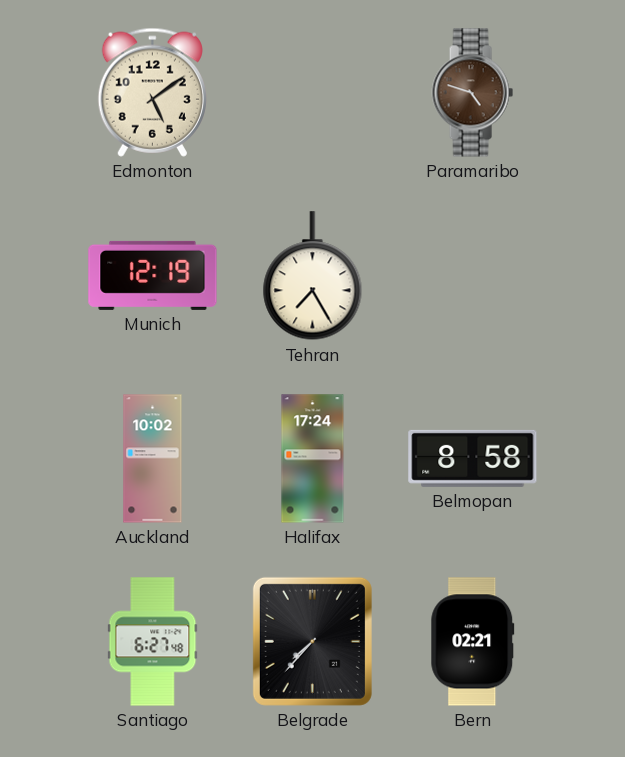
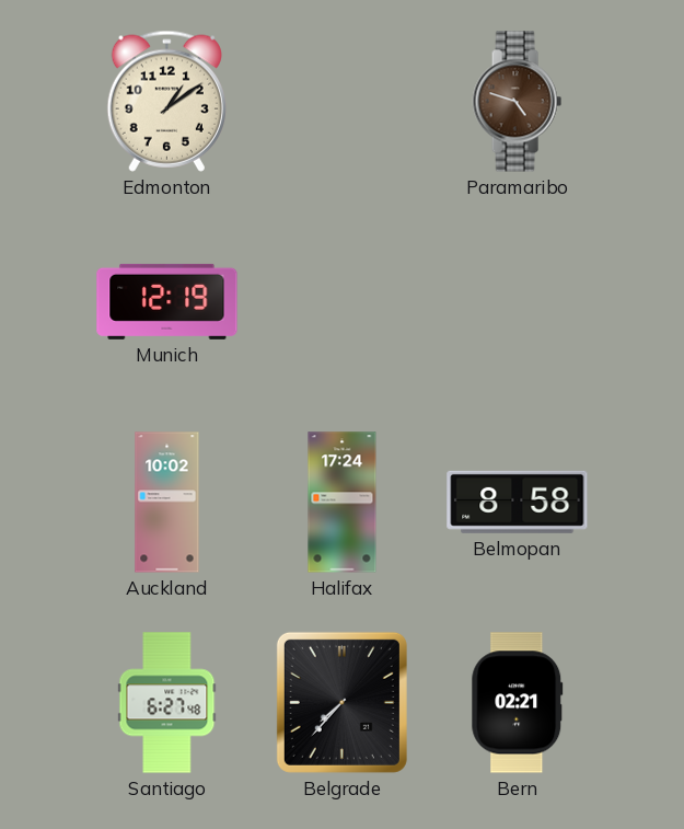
Edmonton: 5:09 -> 1:09 (166, 101)
Tehran: 7:25 -> none (313, 276)
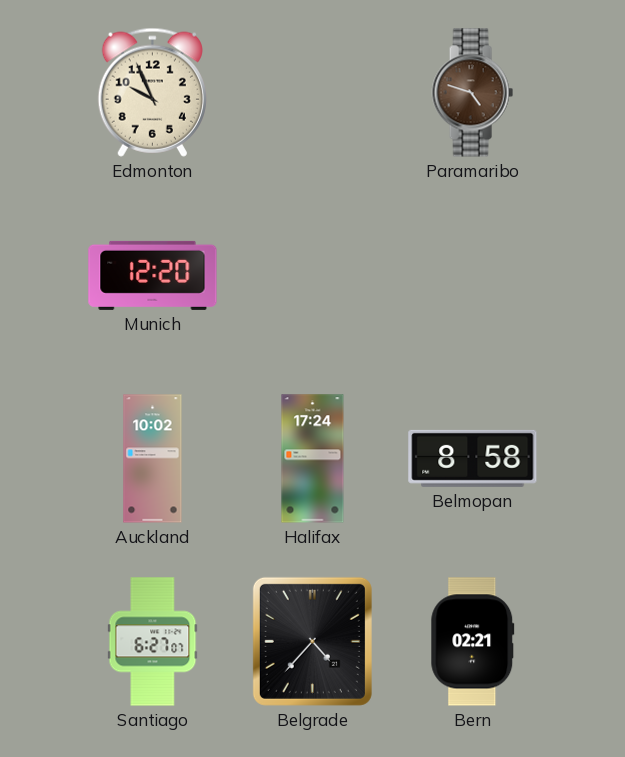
Edmonton: 1:09 -> 9:56 (152, 92)
Munich: 12:19 -> 12:20 (153, 275)
Santiago: 6:27:48 -> 6:27:07 (153, 642)
Belgrade: 7:37 -> 4:37 (312, 641)
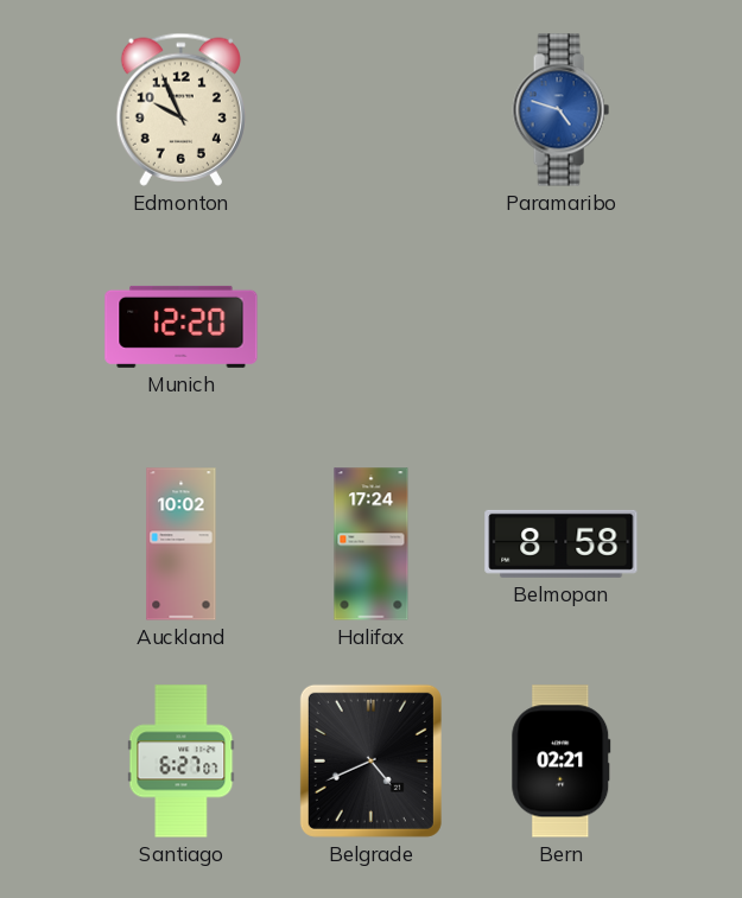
Paramaribo dial: brown -> blue (560, 110)
Belgrade: 4:37 -> 4:41 (370, 760)
